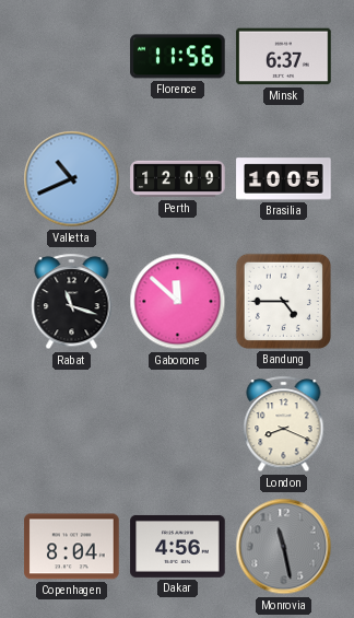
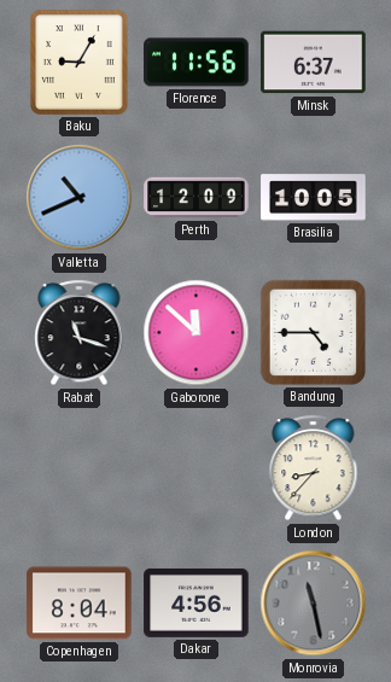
Baku: none -> 9:05 (80, 63)
London: 8:19 -> 8:37 (314, 468)
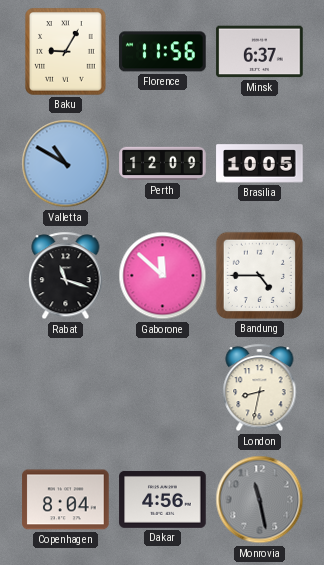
Valletta: 10:41 -> 10:50 (66, 164)
London: 8:37 -> 8:32 (260, 388)
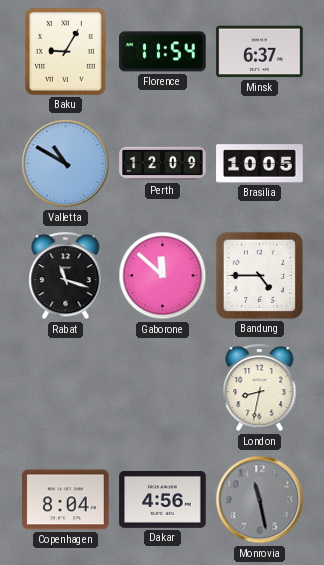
Florence: 11:56 -> 11:54 (163, 52)
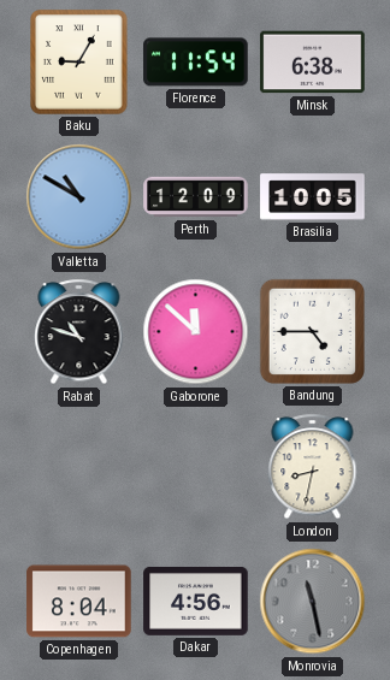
Minsk: 6:37 -> 6:38 (313, 63)
Rabat: 11:18 -> 10:48 (79, 332)
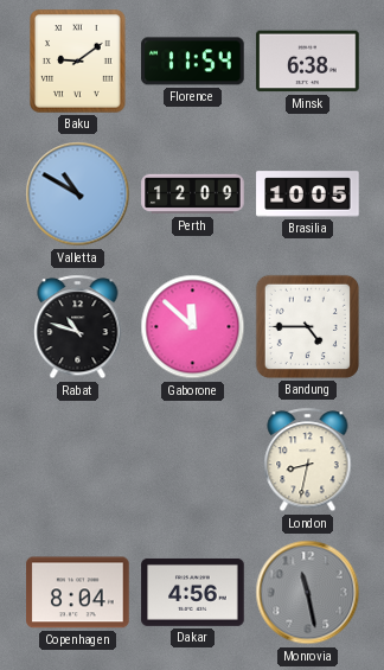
Baku: 9:05 -> 9:09 (78, 62)
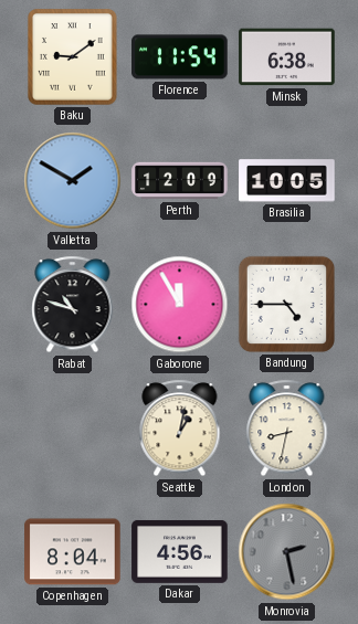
Valletta: 10:50 -> 1:50 (73, 181)
Gaborone: 11:52 -> 11:55 (180, 305)
Seattle: none -> 1:02 (180, 429)
Monrovia: 11:28 -> 2:28 (287, 552)
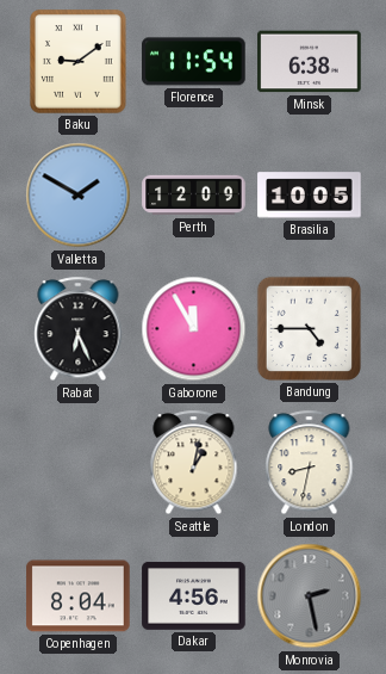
Rabat: 10:48 -> 6:26 (79, 329)
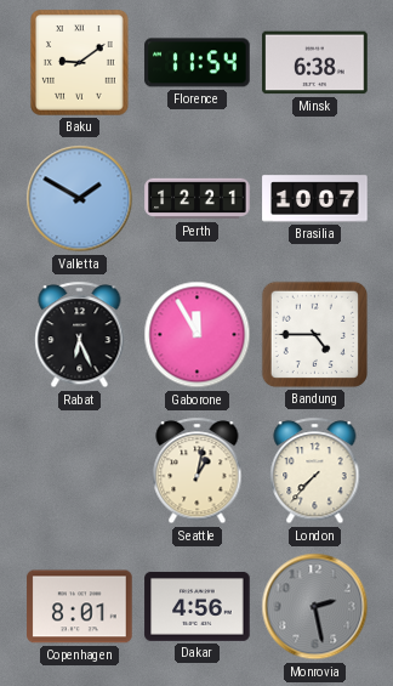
Perth: 12:09 -> 12:21 (198, 199)
Brasilia: 10:05 -> 10:07 (315, 199)
London: 8:32 -> 7:37 (315, 471)
Copenhagen: 8:04 -> 8:01 (80, 607)
